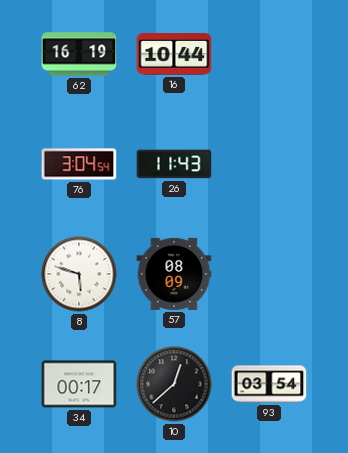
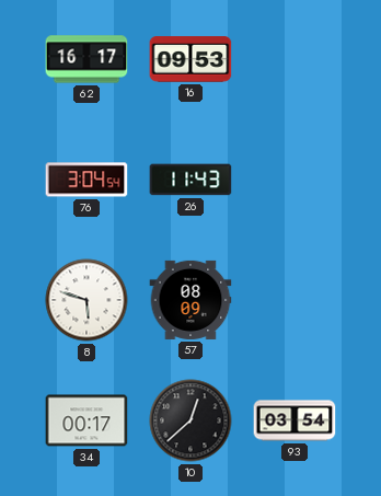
62: 16:19 -> 16:17 (86, 59)
16: 10:44 -> 09:53 (190, 59)
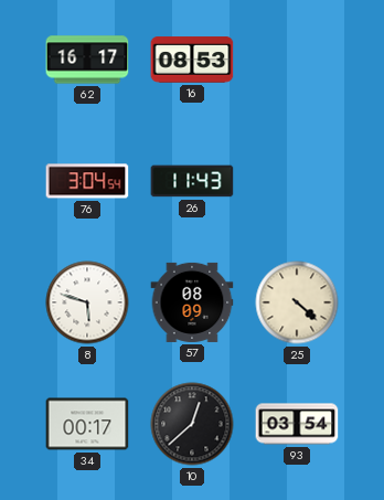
16: 09:53 -> 08:53 (192, 60)
25: none -> 4:22 (297, 302)
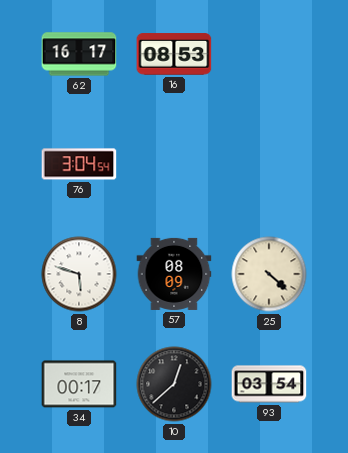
26: 11:43 -> none (192, 181)
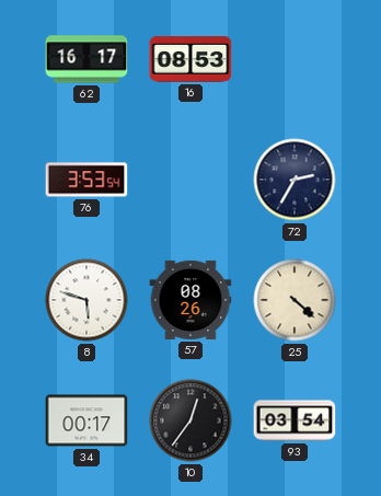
76: 3:04 -> 3:53 (86, 180)
72: none -> 2:35 (295, 180)
57: 08:09 -> 08:26 (190, 300)
10: 12:38 -> 12:36 (190, 420)
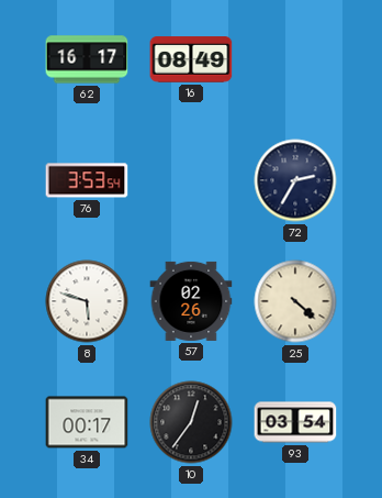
16: 08:53 -> 08:49 (191, 59)
57: 08:26 -> 02:26 (191, 301)
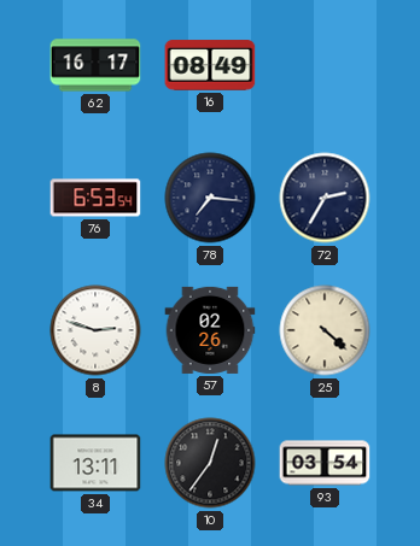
76: 3:53 -> 6:53 (95, 198)
78: none -> 7:16 (210, 198)
8: 5:48 -> 2:48 (95, 330)
34: 00:17 -> 13:11 (95, 463)
